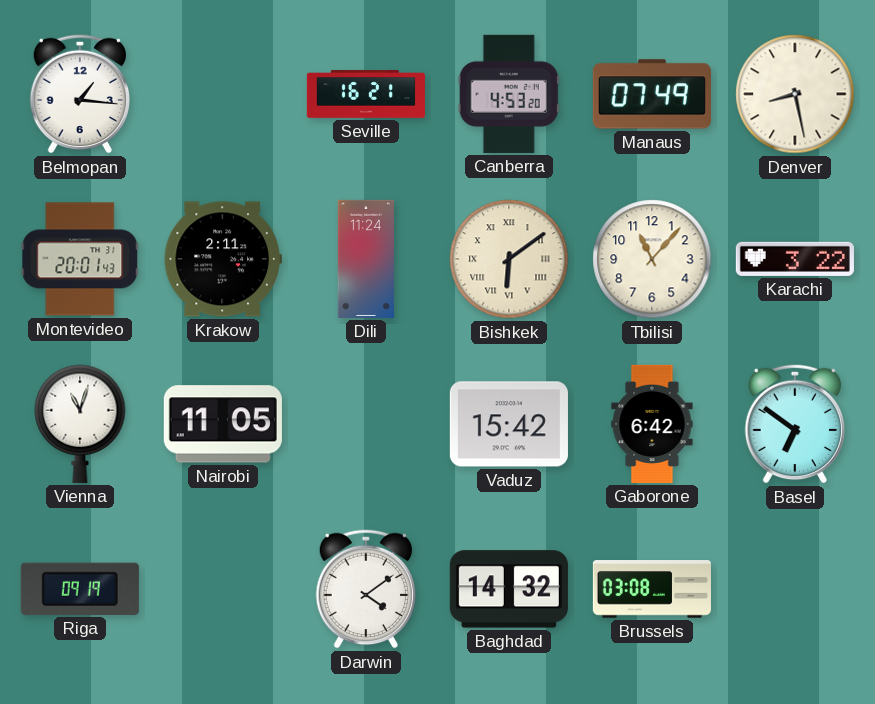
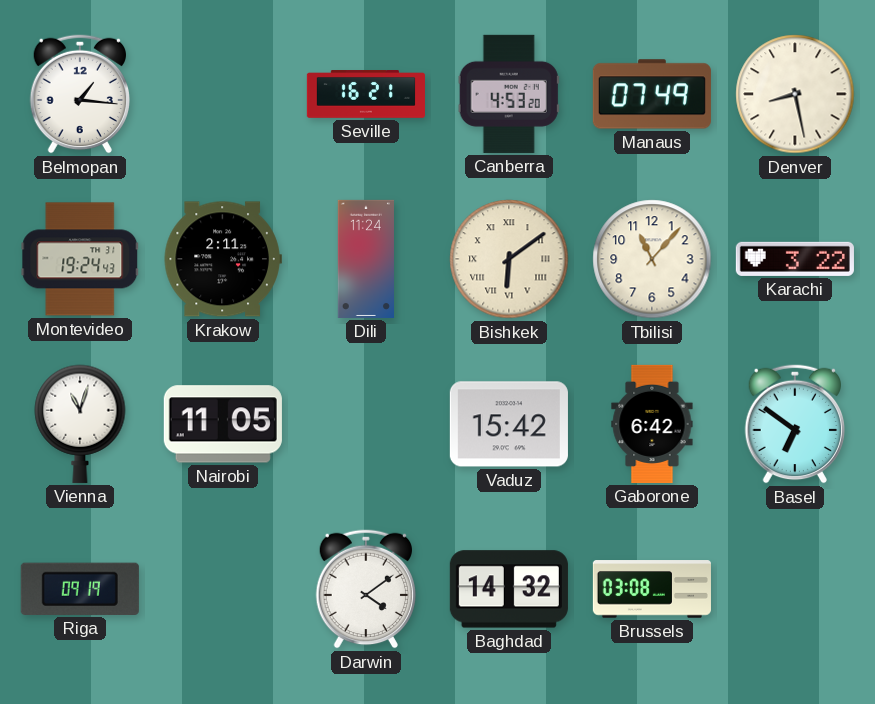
Montevideo: 20:01 -> 19:24 (80, 259)
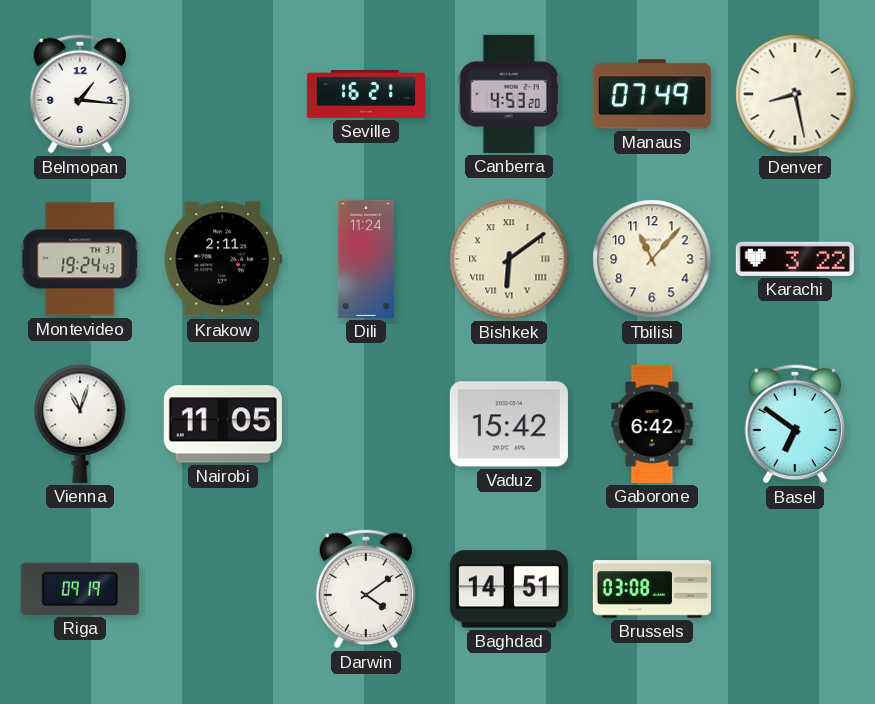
Baghdad: 14:32 -> 14:51 (509, 589)
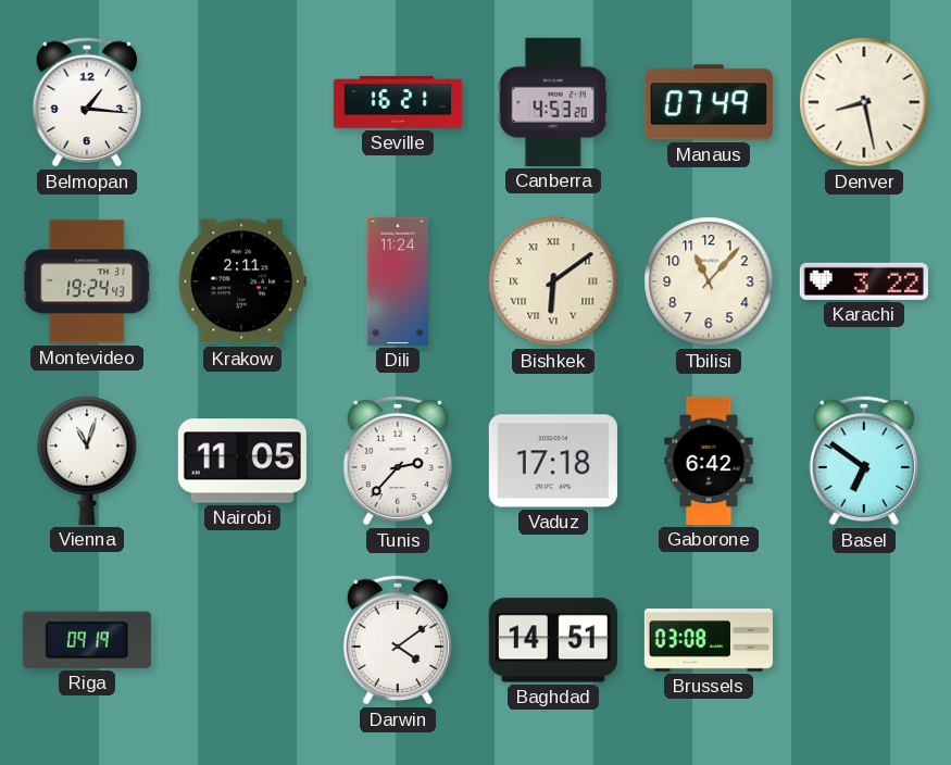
Tunis: none -> 2:37 (397, 461)
Vaduz: 15:42 -> 17:18 (553, 461)
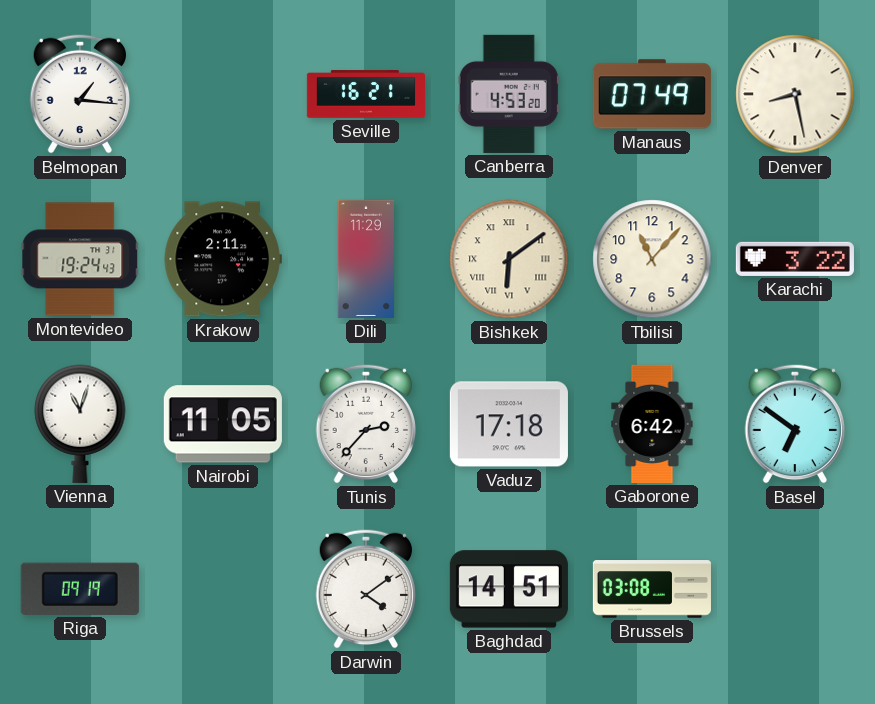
Dili: 11:24 -> 11:29 (365, 259)
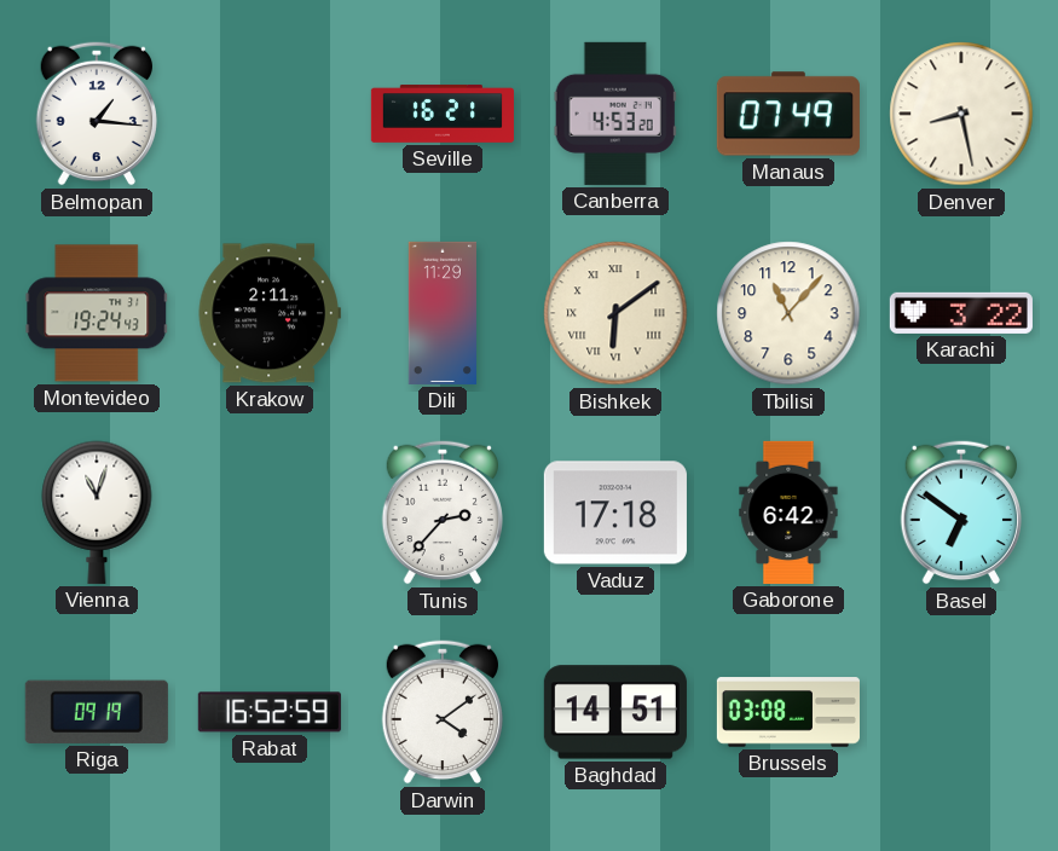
Nairobi: 11:05 -> none (223, 424)
Rabat: none -> 16:52 (270, 712)
